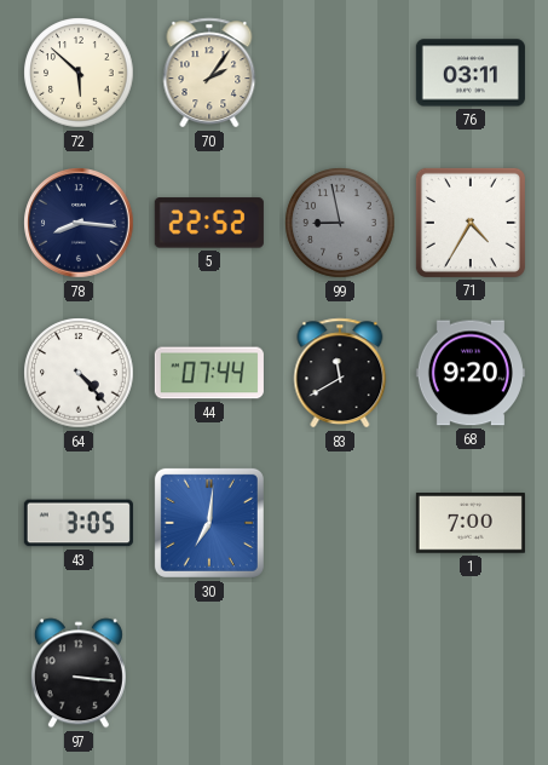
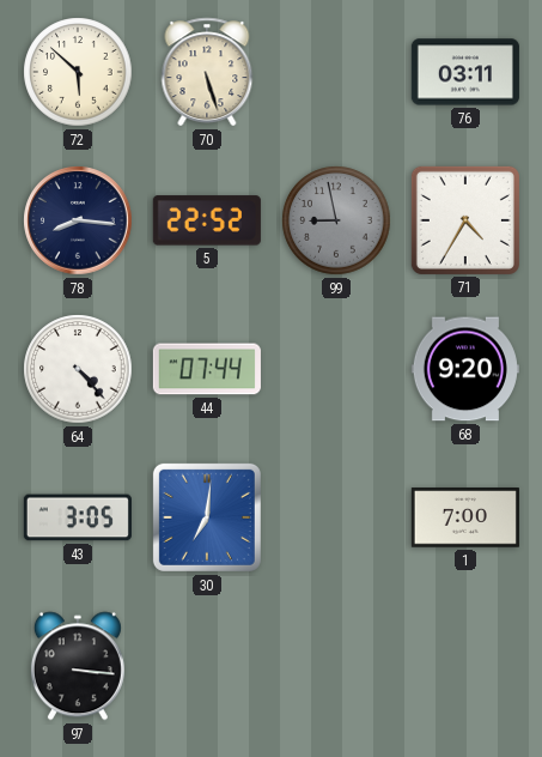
70: 2:06 -> 5:27 (207, 72)
83: 11:40 -> none (340, 373)
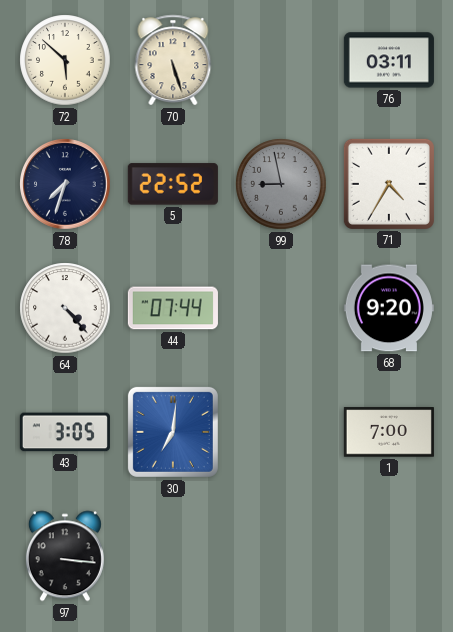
78: 8:16 -> 7:33 (65, 184)
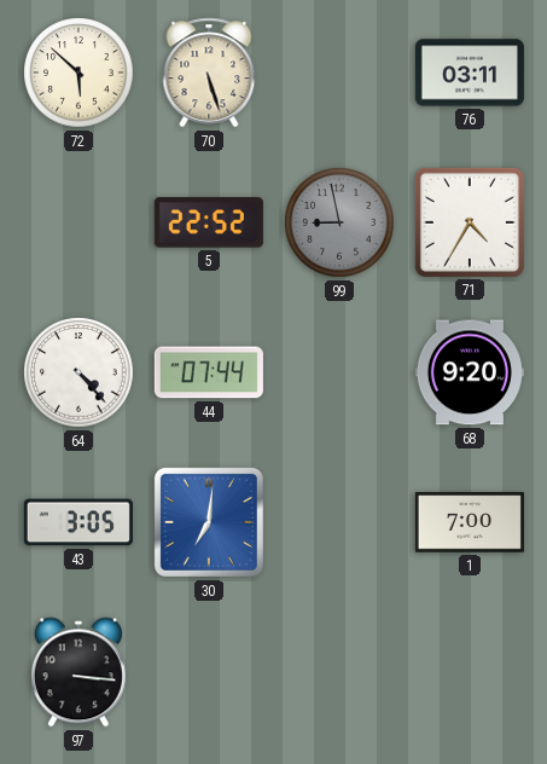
78: 7:33 -> none (65, 184)
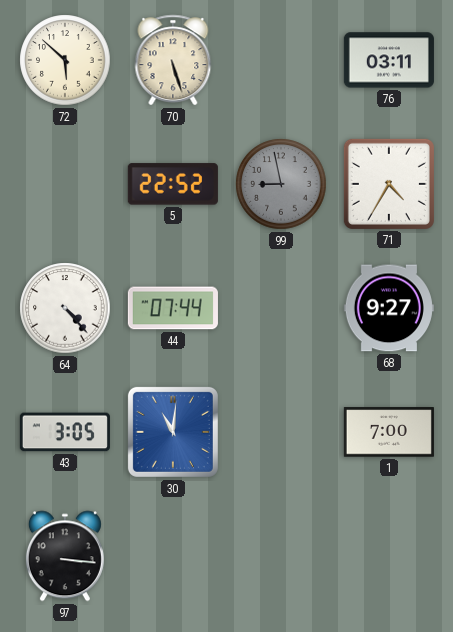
68: 9:20 -> 9:27 (389, 308)
30: 7:01 -> 11:01 (173, 432)
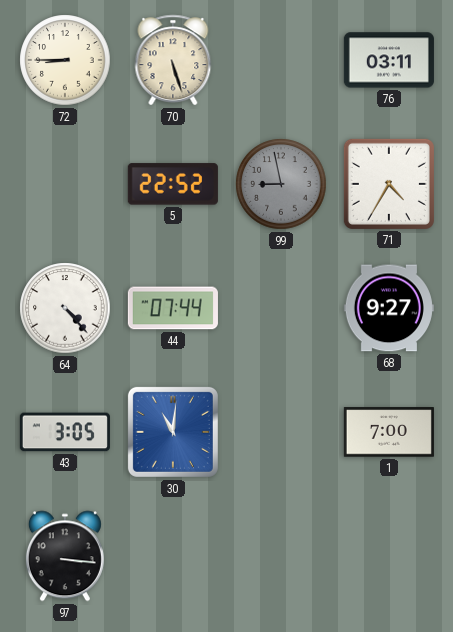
72: 5:52 -> 8:45 (65, 60)
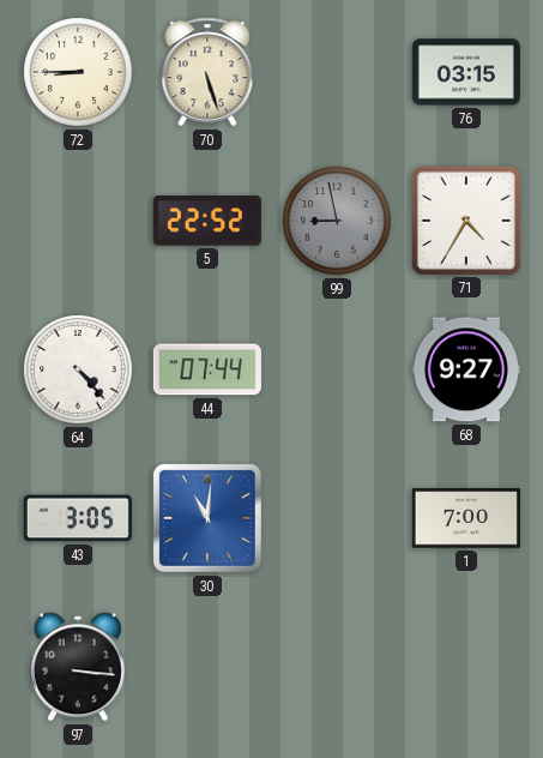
76: 03:11 -> 03:15 (466, 72)
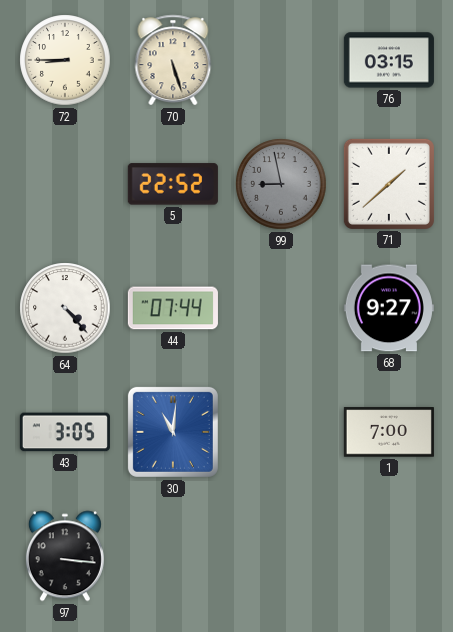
71: 4:35 -> 1:38 (389, 184)
